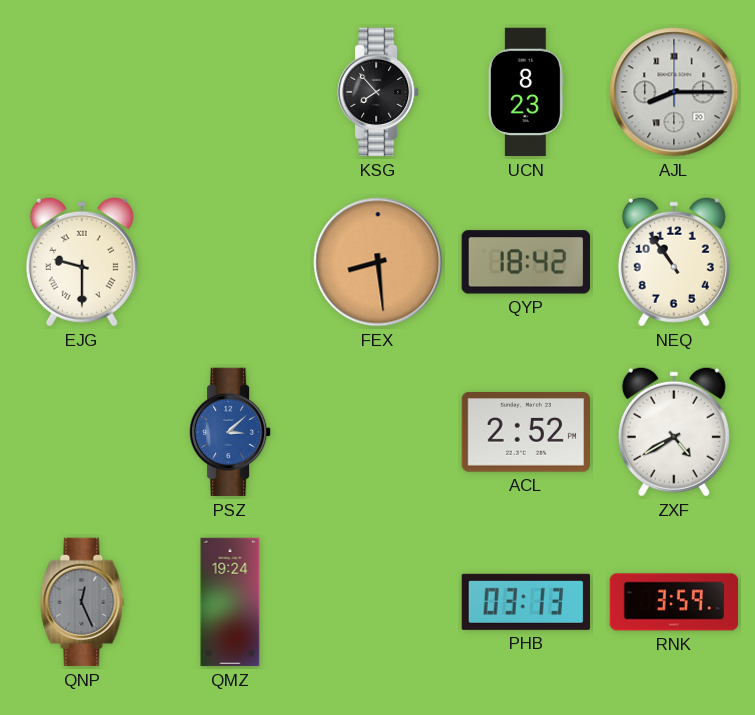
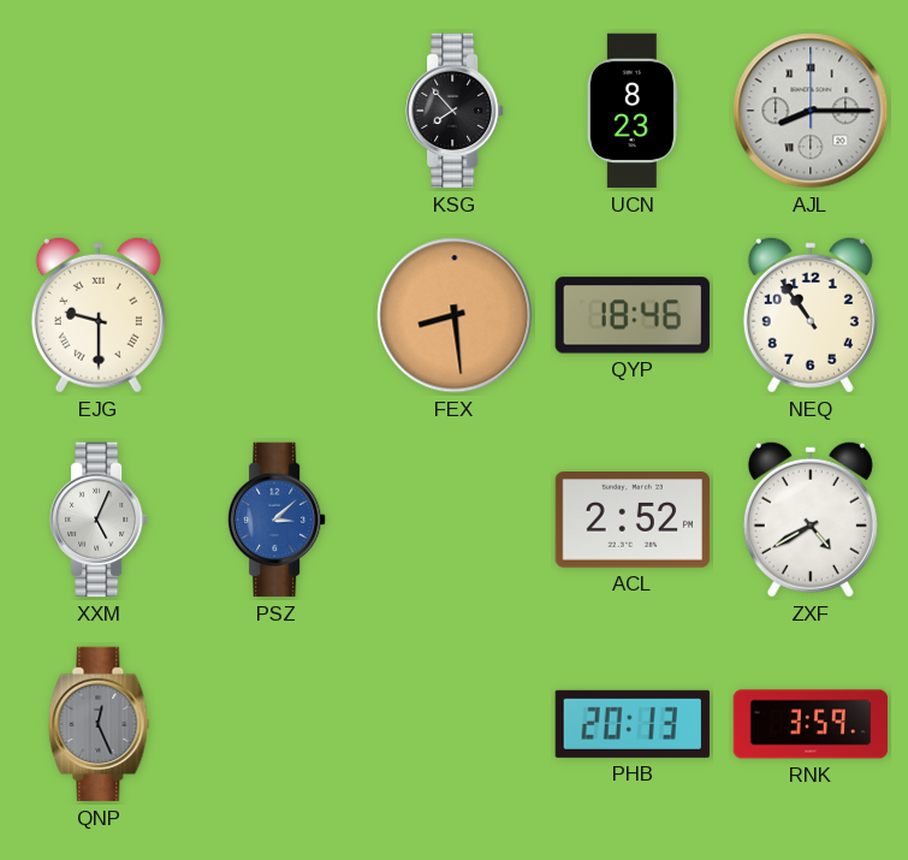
QYP: 18:42 -> 18:46 (633, 315)
XXM: none -> 5:04 (99, 520)
QMZ: 19:24 -> none (230, 602)
PHB: 03:13 -> 20:13 (633, 724)
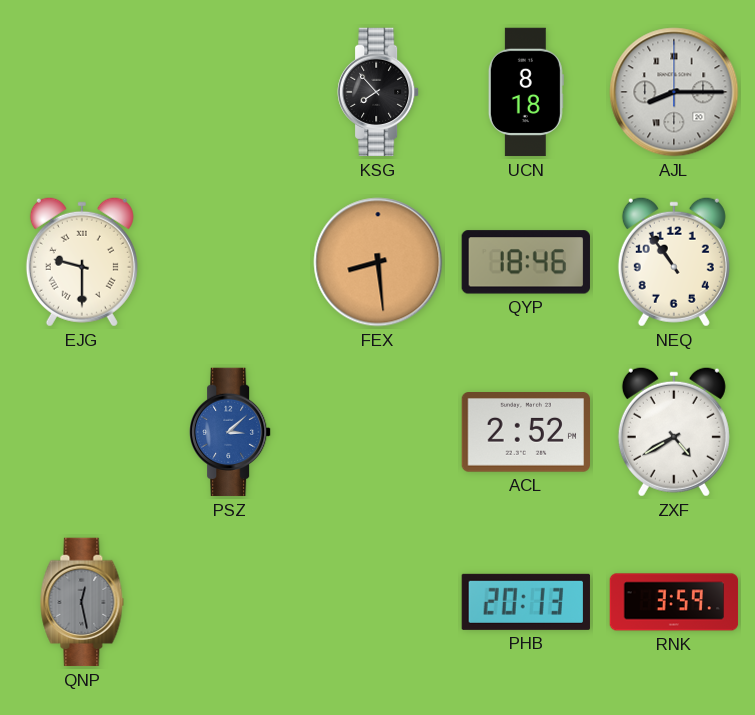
UCN: 8:23 -> 8:18 (526, 92)
XXM: 5:04 -> none (99, 520)
QNP: 12:26 -> 12:28 (82, 602)
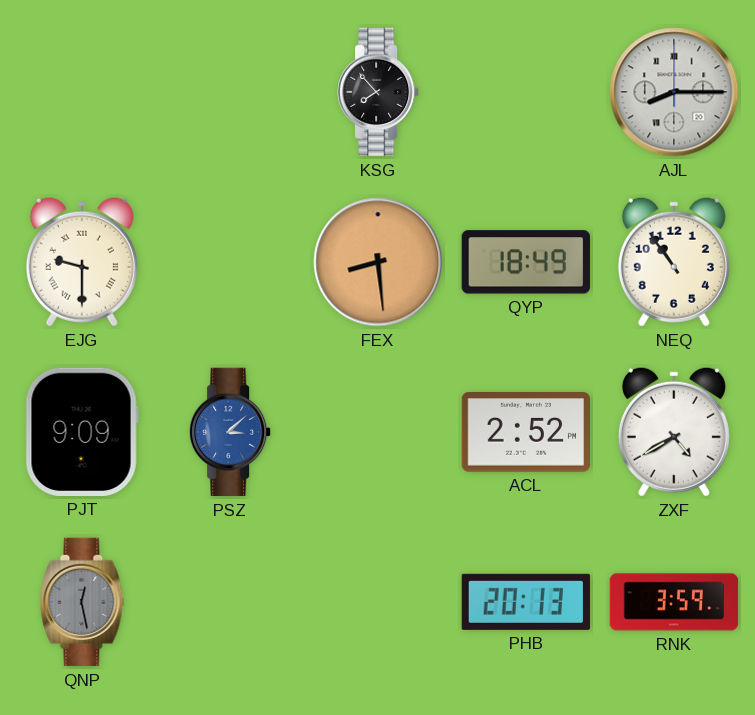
UCN: 8:18 -> none (526, 92)
QYP: 18:46 -> 18:49 (526, 262)
PJT: none -> 9:09 (82, 432)
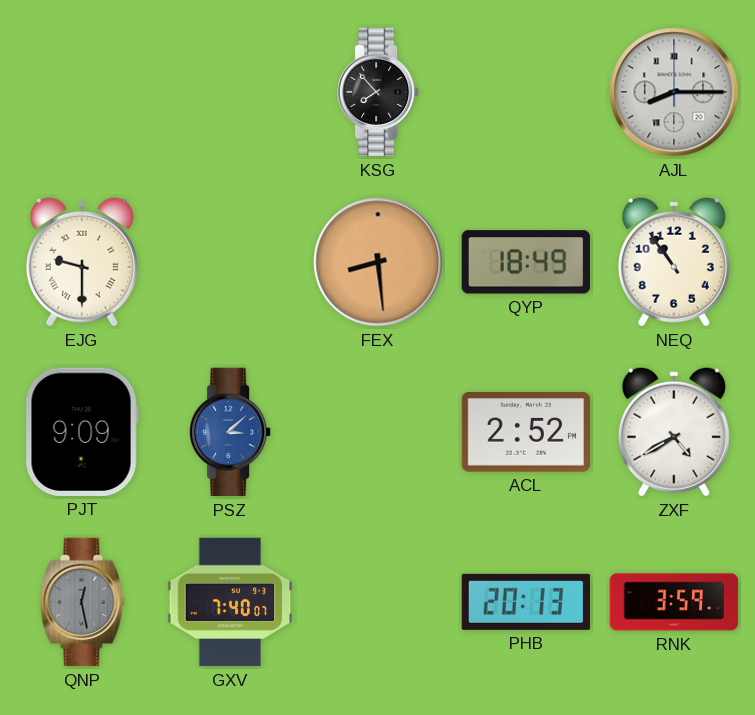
GXV: none -> 7:40 (230, 602)
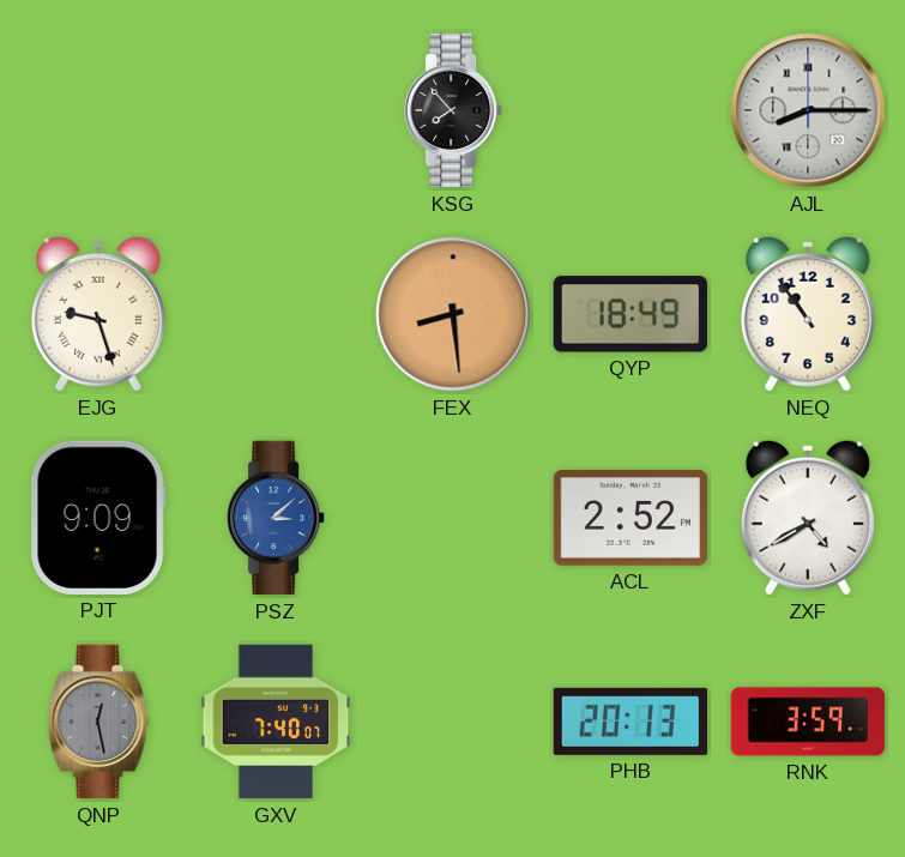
EJG: 9:30 -> 9:27 (98, 314)
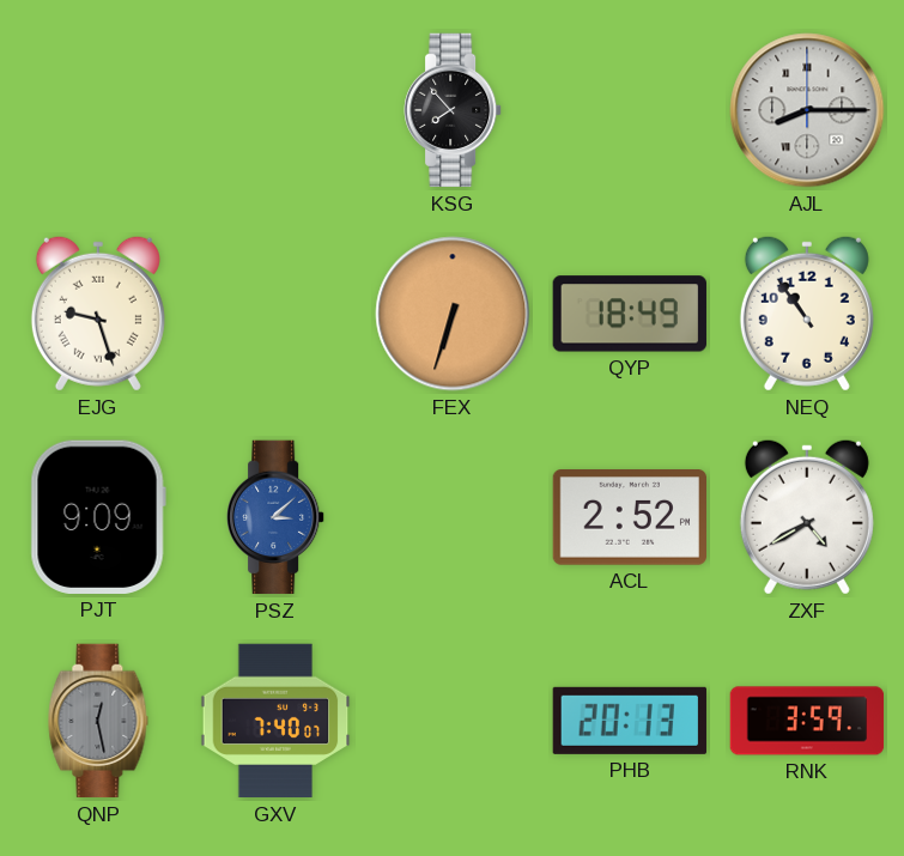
FEX: 8:29 -> 6:33 (453, 314)
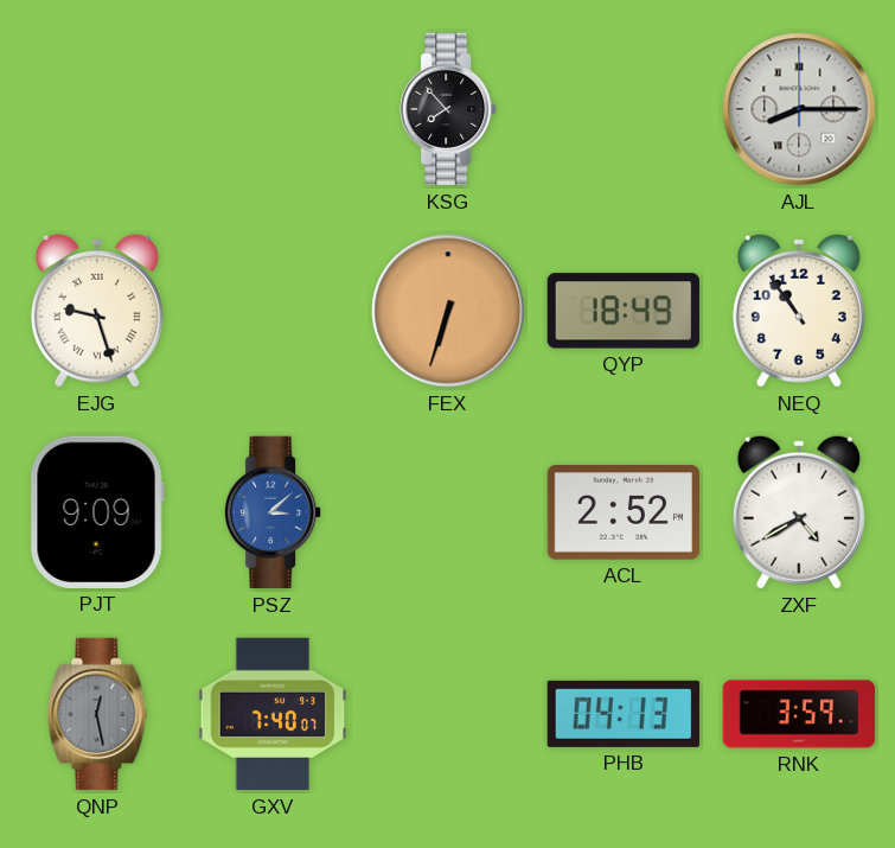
PHB: 20:13 -> 04:13 (624, 714)
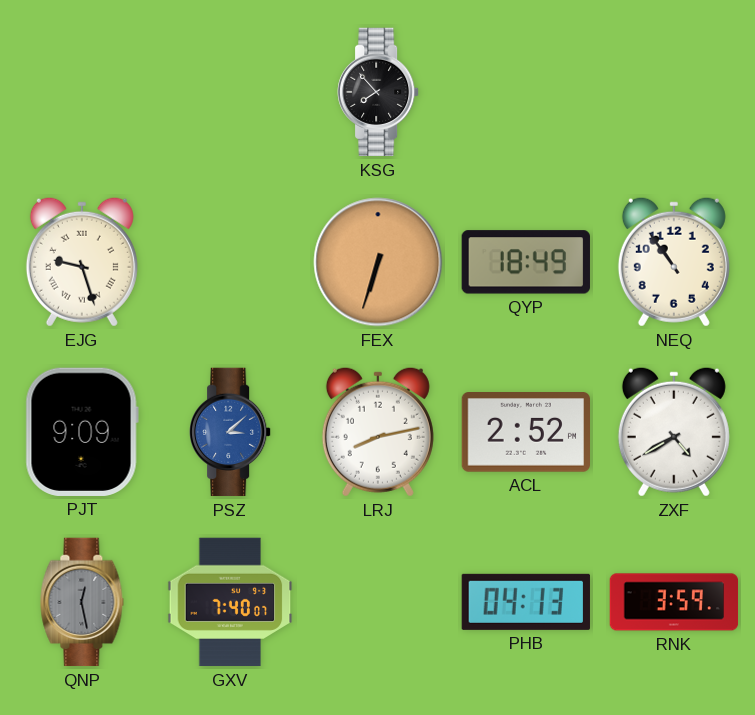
AJL: 8:15 -> none (799, 109)
LRJ: none -> 8:13 (378, 432)
